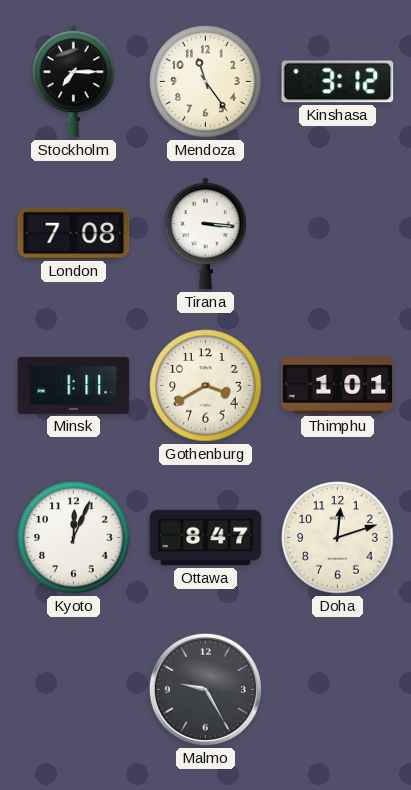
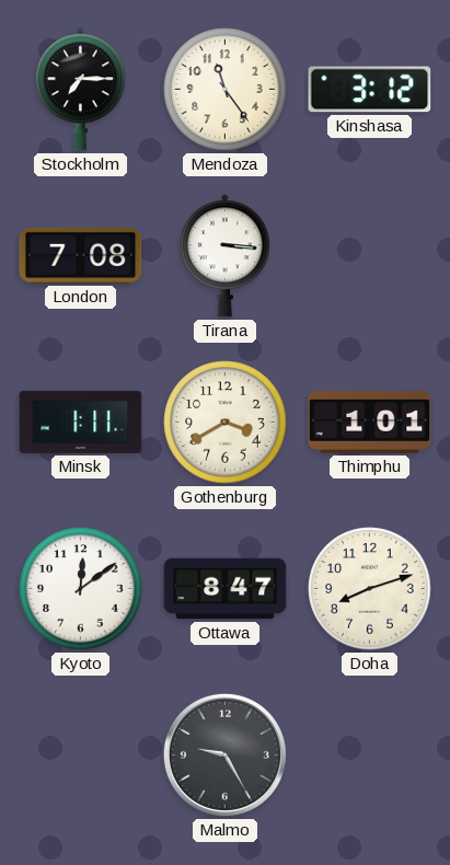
Kyoto: 12:04 -> 12:09 (81, 589)
Doha: 12:12 -> 8:12 (370, 589)
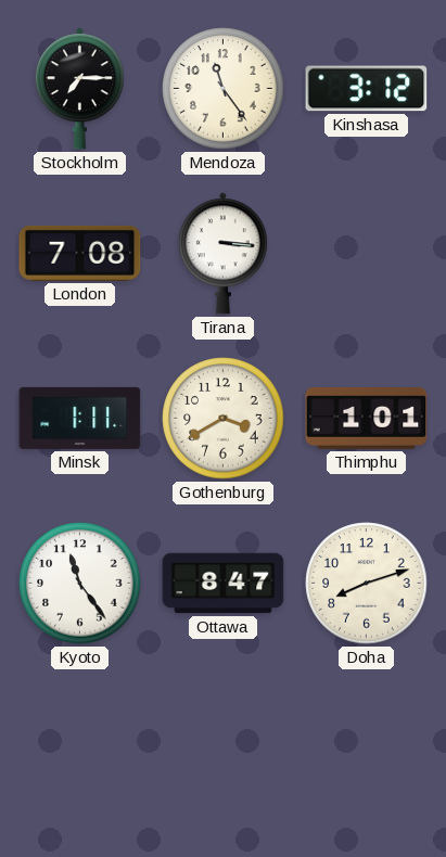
Kyoto: 12:09 -> 11:24 (80, 584)
Malmo: 9:25 -> none (224, 754)
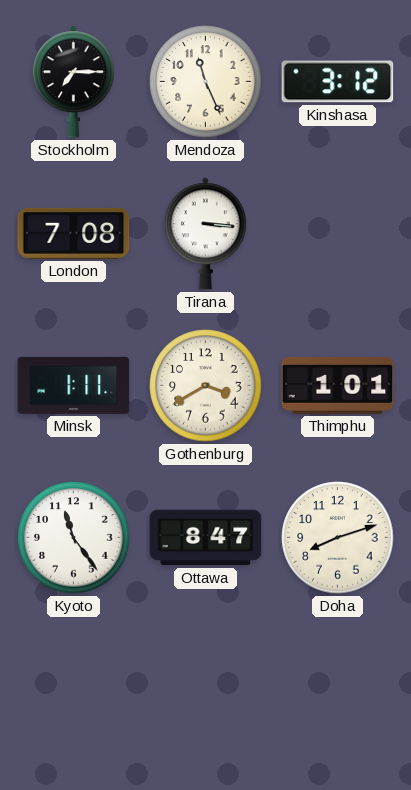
Mendoza: 11:24 -> 11:26 (206, 82)
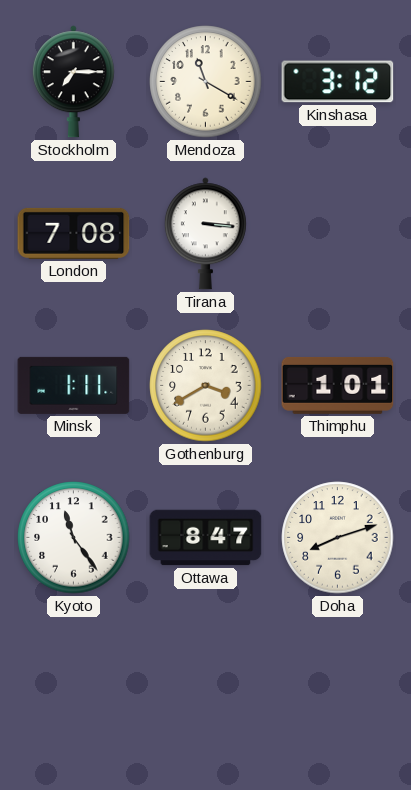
Mendoza: 11:26 -> 11:20 (206, 82)
